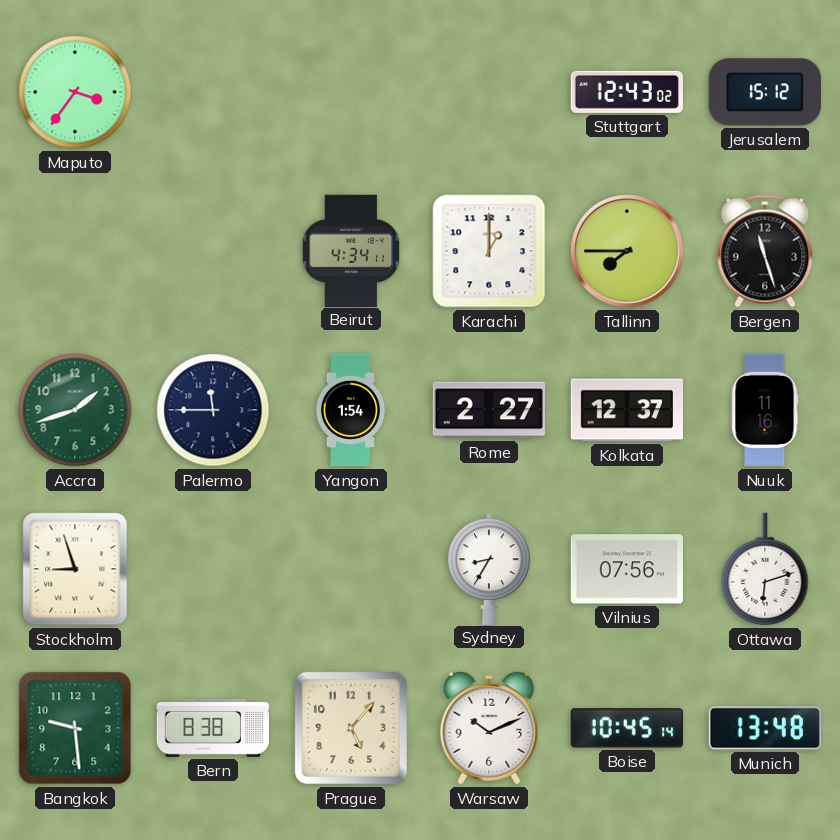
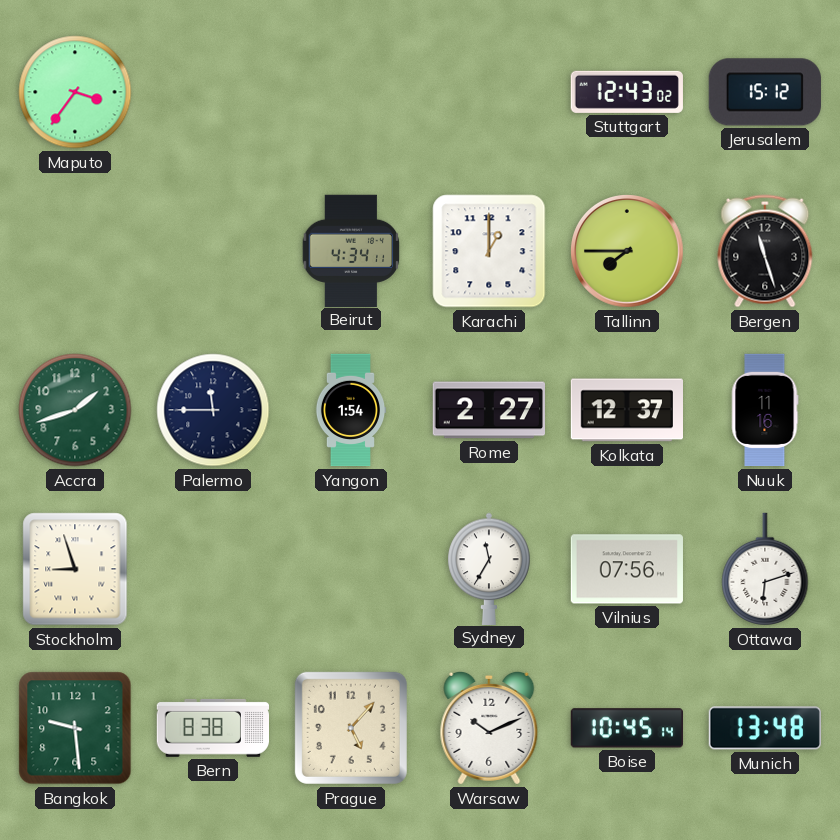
Sydney: 8:35 -> 11:35 (489, 568)
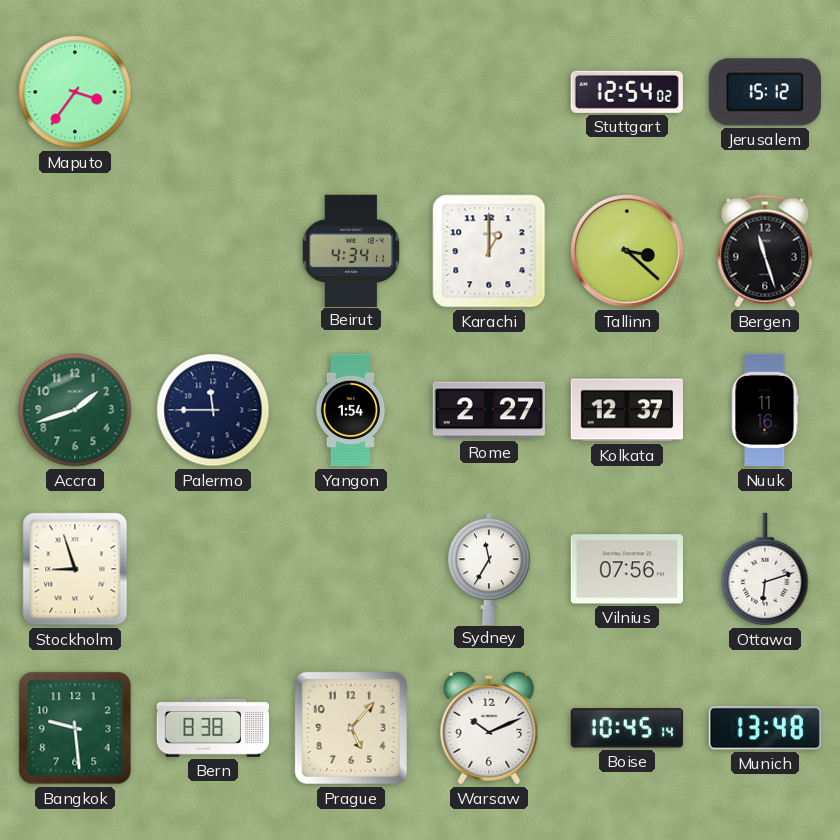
Stuttgart: 12:43 -> 12:54 (627, 92)
Tallinn: 7:45 -> 3:22 (628, 252)
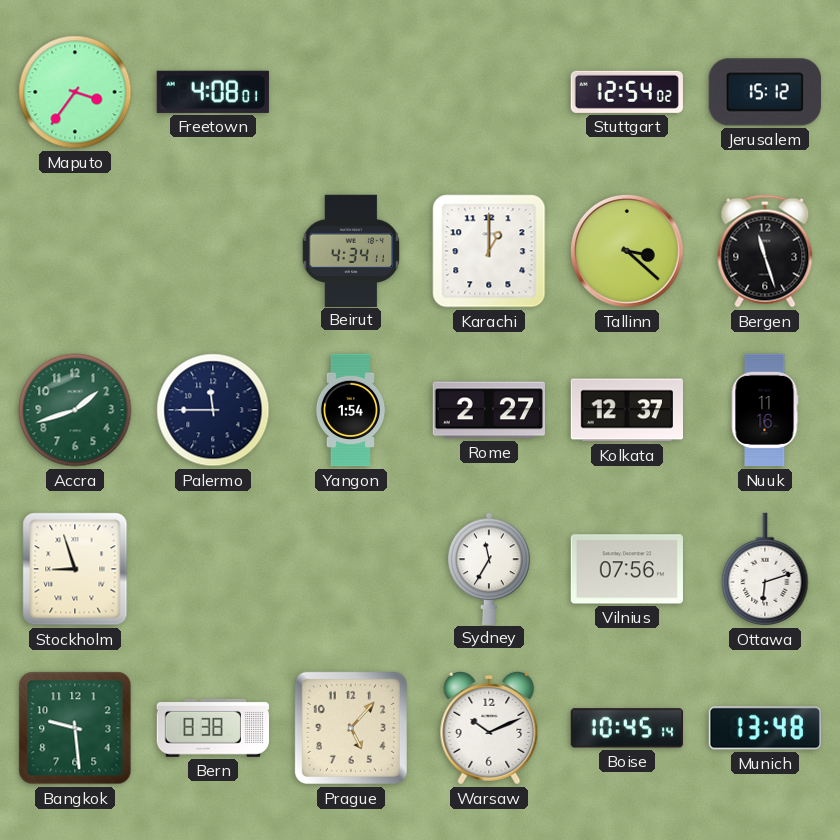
Freetown: none -> 4:08 (213, 92)
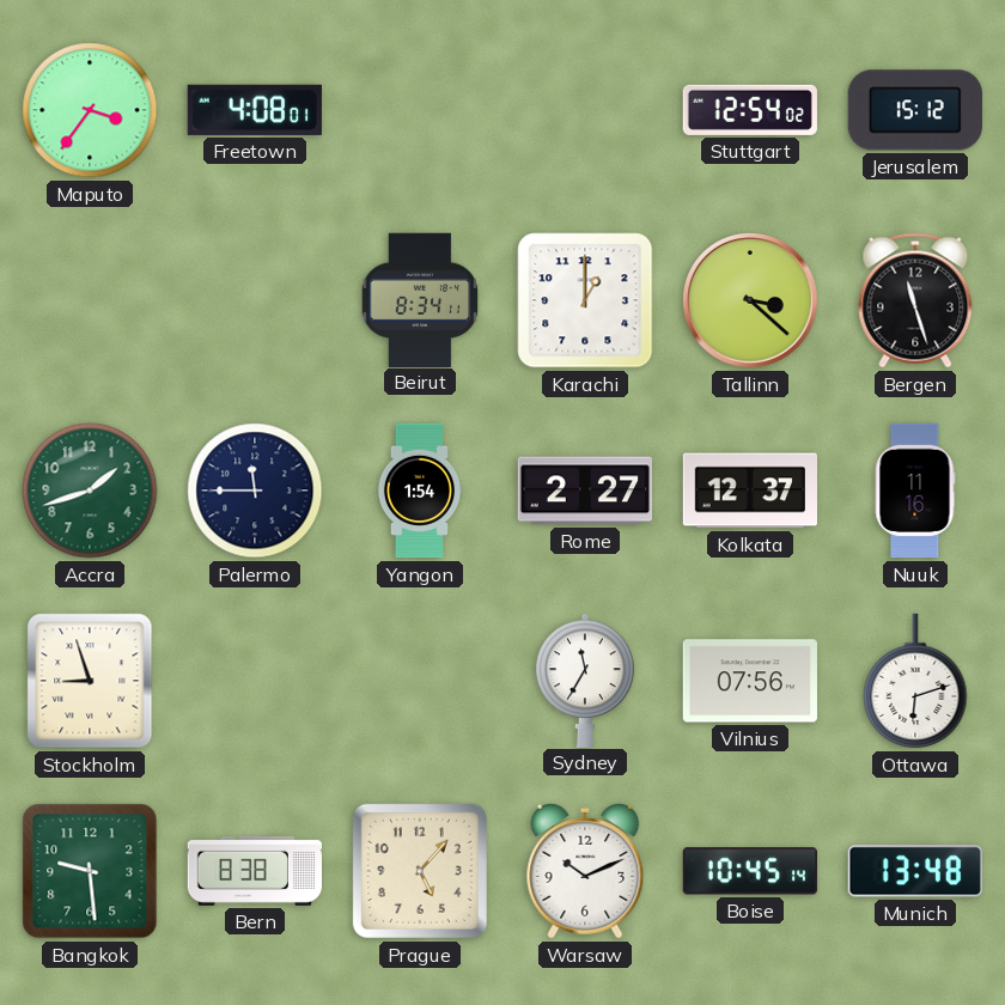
Beirut: 4:34 -> 8:34 (420, 299)
